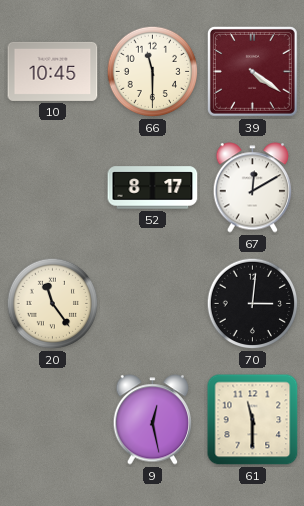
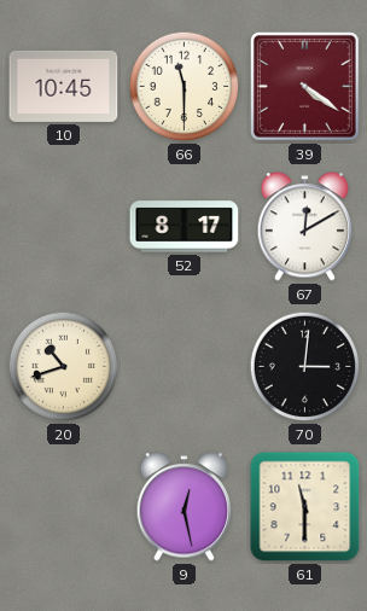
20: 11:24 -> 10:42 (64, 367)
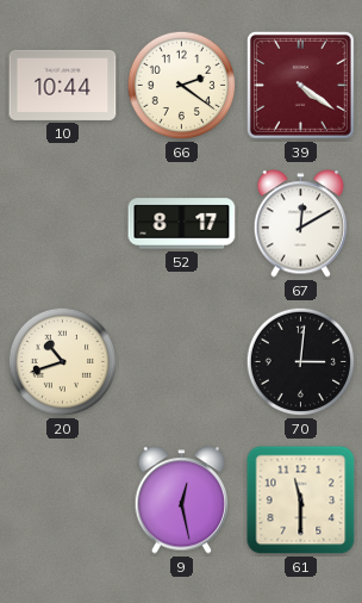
10: 10:45 -> 10:44 (63, 85)
66: 11:30 -> 2:21 (182, 86)
